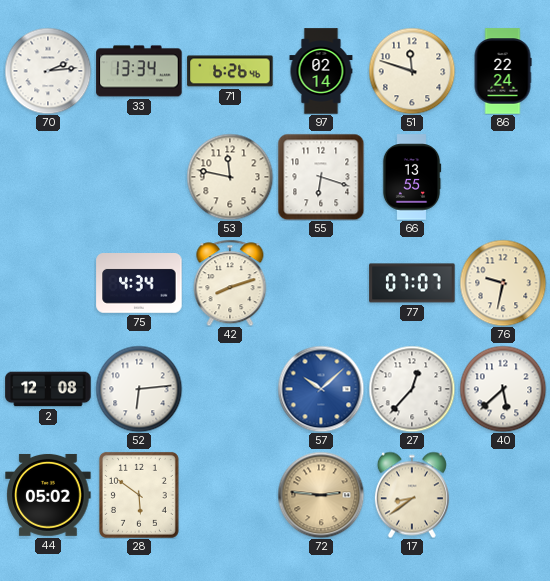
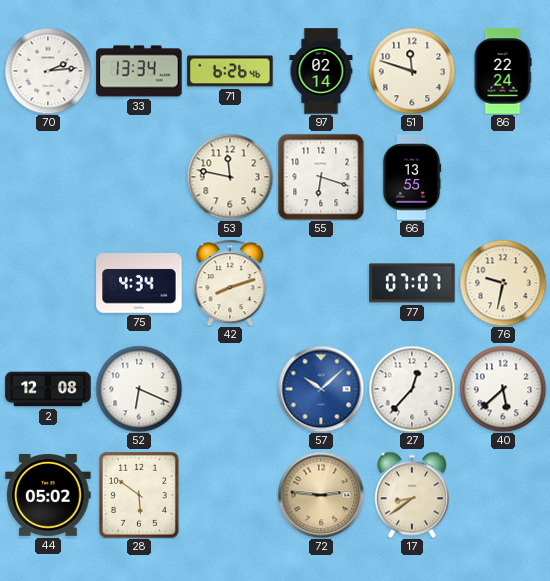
52: 6:14 -> 6:19 (139, 389)
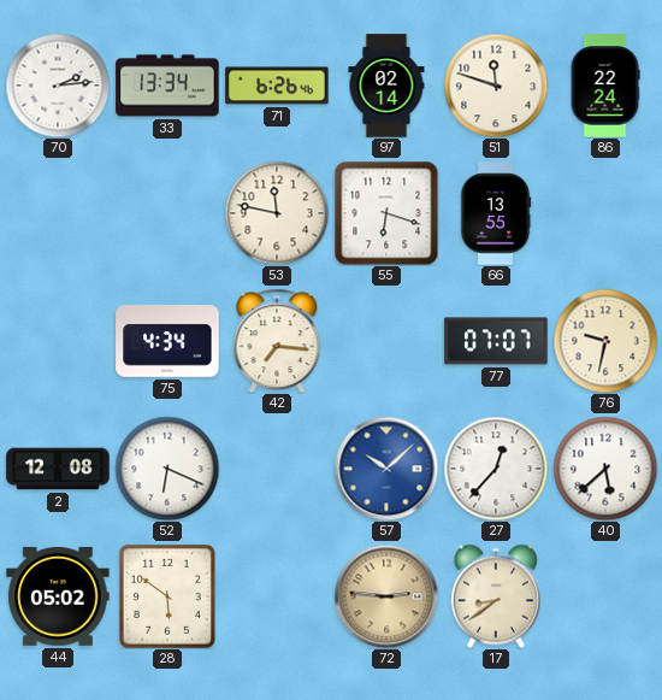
42: 8:12 -> 7:16 (277, 341)
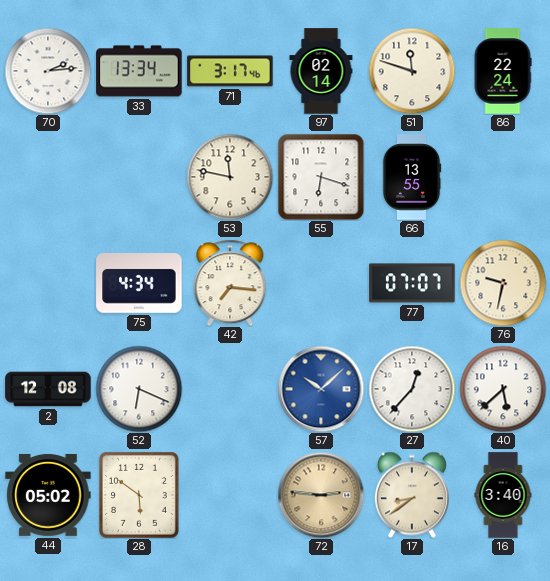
71: 6:26 -> 3:17 (230, 71)
16: none -> 3:40 (503, 495)
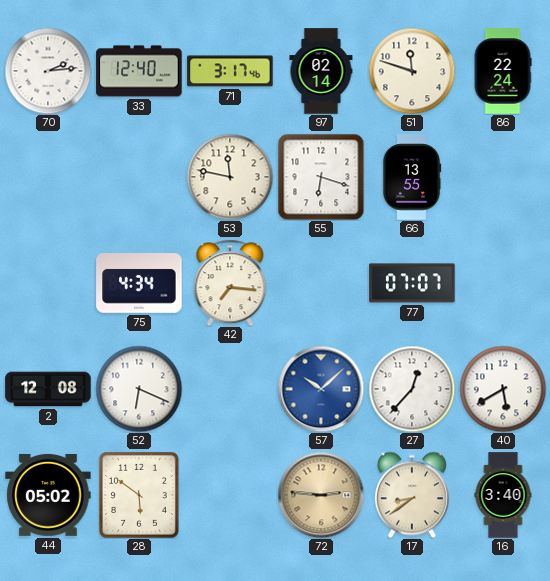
33: 13:34 -> 12:40 (139, 71)
76: 9:32 -> none (503, 283)
40: 5:38 -> 5:40 (503, 389)
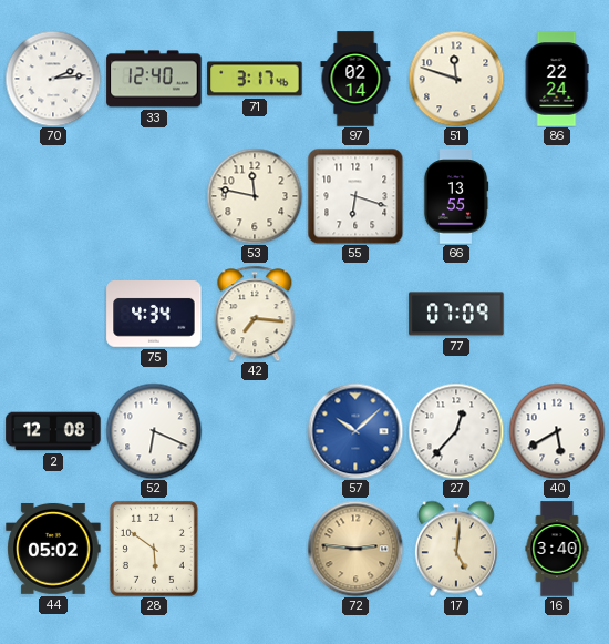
77: 07:07 -> 07:09 (456, 314)
17: 8:39 -> 5:01 (456, 549)
